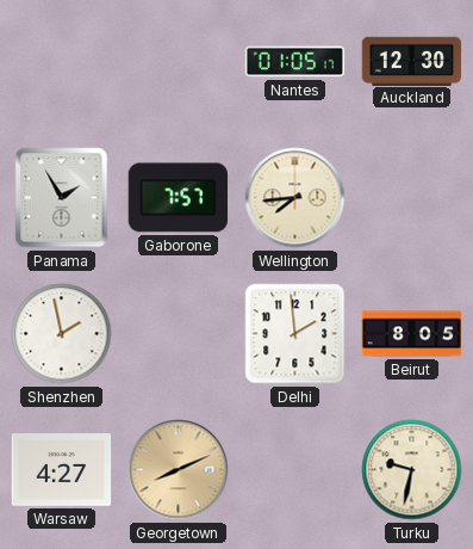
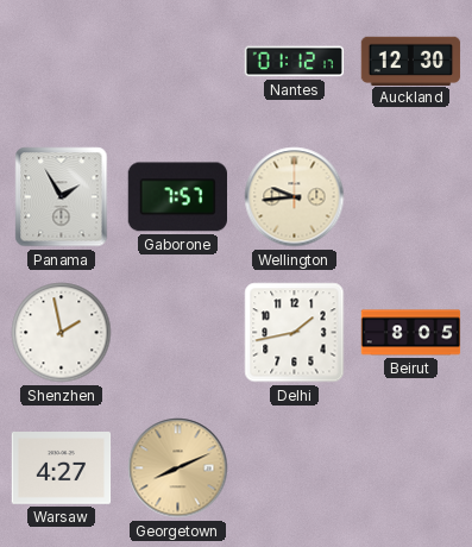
Nantes: 01:05 -> 01:12 (295, 62)
Wellington: 7:44 -> 9:44 (295, 197)
Delhi: 1:59 -> 1:43 (295, 333)
Turku: 9:32 -> none (412, 470)
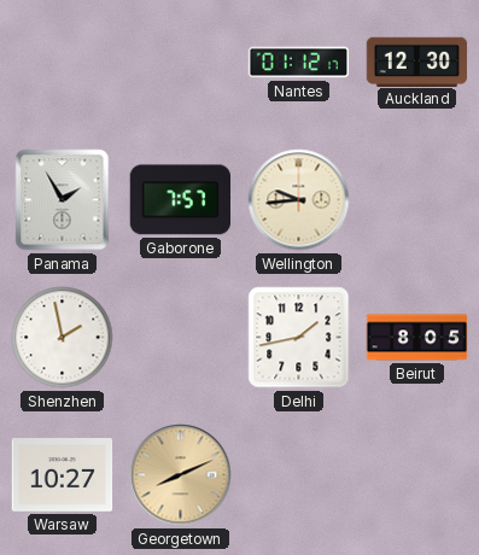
Warsaw: 4:27 -> 10:27 (63, 475)
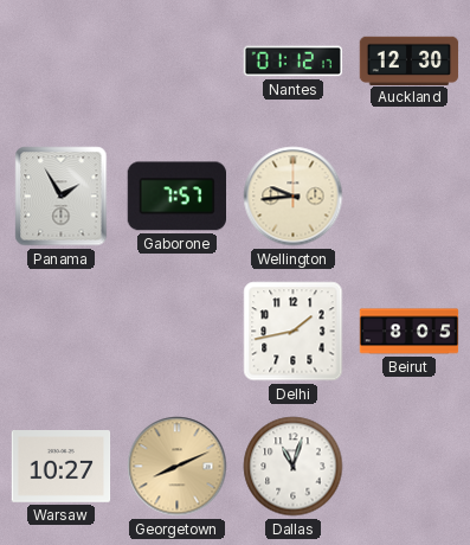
Shenzhen: 1:58 -> none (63, 338)
Dallas: none -> 11:03 (294, 467)
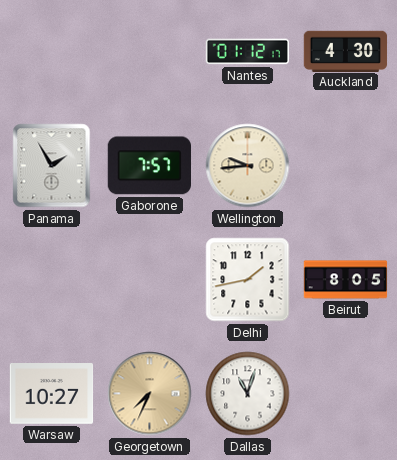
Auckland: 12:30 -> 4:30 (346, 51)
Georgetown: 8:11 -> 7:34 (150, 394)
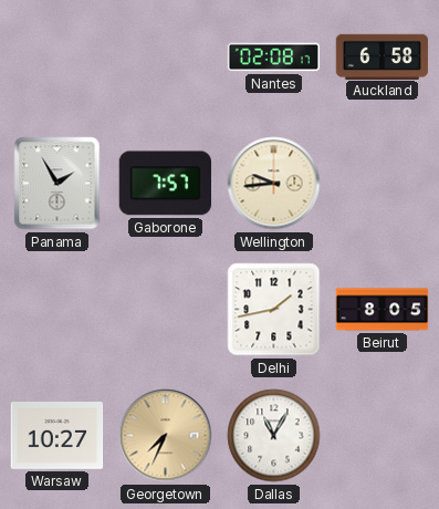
Nantes: 01:12 -> 02:08 (274, 58)
Auckland: 4:30 -> 6:58 (383, 56)
Dallas: 11:03 -> 11:05 (274, 436)
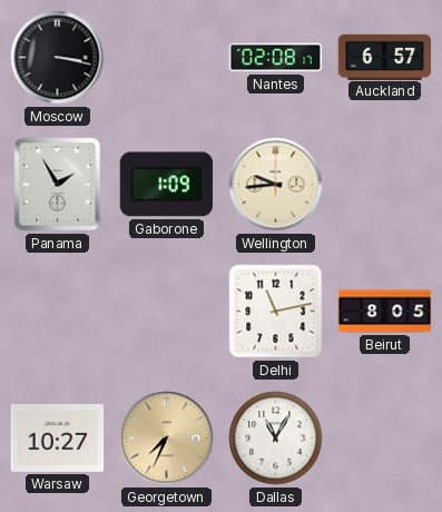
Moscow: none -> 3:17 (58, 58)
Auckland: 6:58 -> 6:57 (385, 57)
Gaborone: 7:57 -> 1:09 (166, 185)
Delhi: 1:43 -> 11:13 (276, 312)
